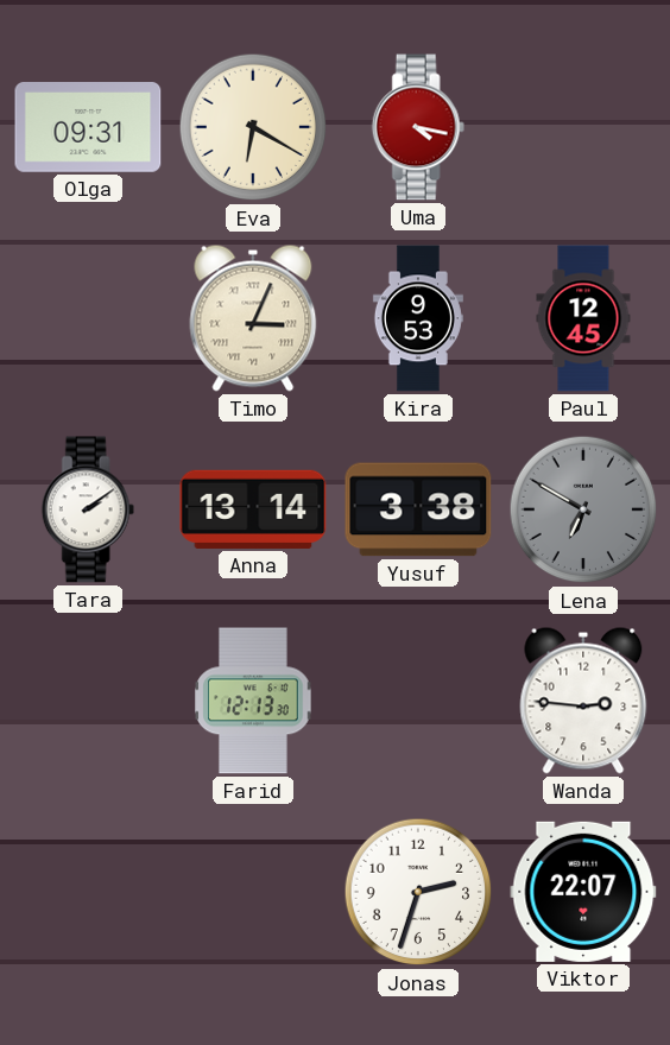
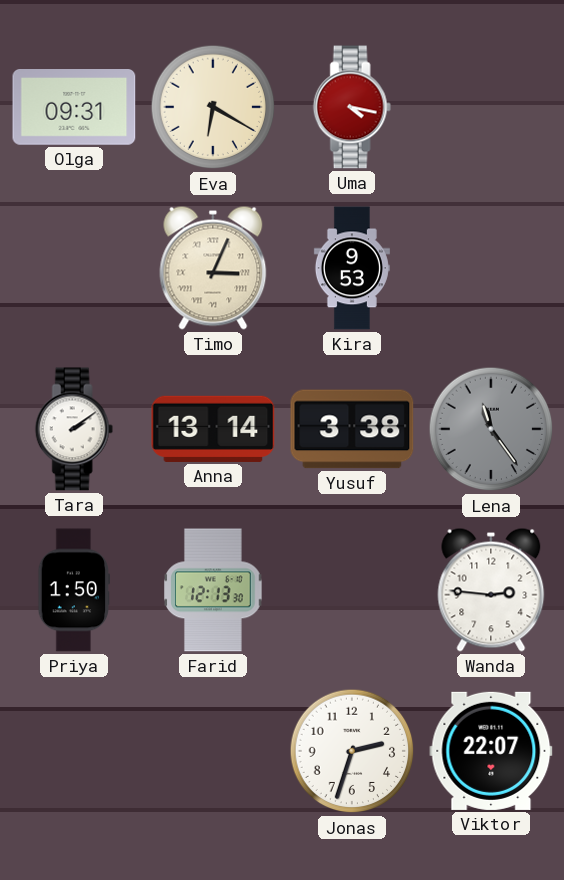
Paul: 12:45 -> none (583, 318)
Lena: 6:50 -> 11:24 (491, 429)
Priya: none -> 1:50 (74, 590)
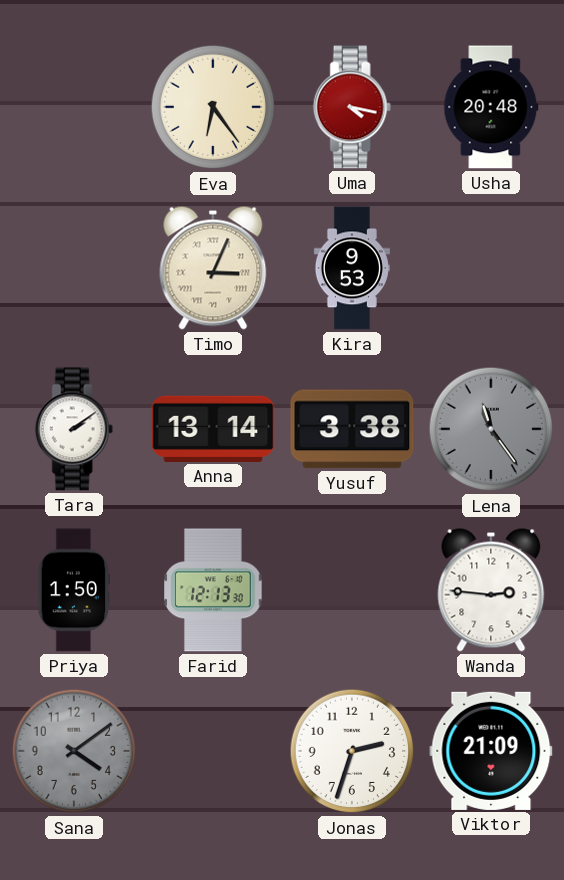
Olga: 09:31 -> none (74, 108)
Eva: 6:20 -> 6:24 (213, 107)
Usha: none -> 20:48 (491, 107)
Sana: none -> 4:09 (74, 751)
Viktor: 22:07 -> 21:09 (491, 751)
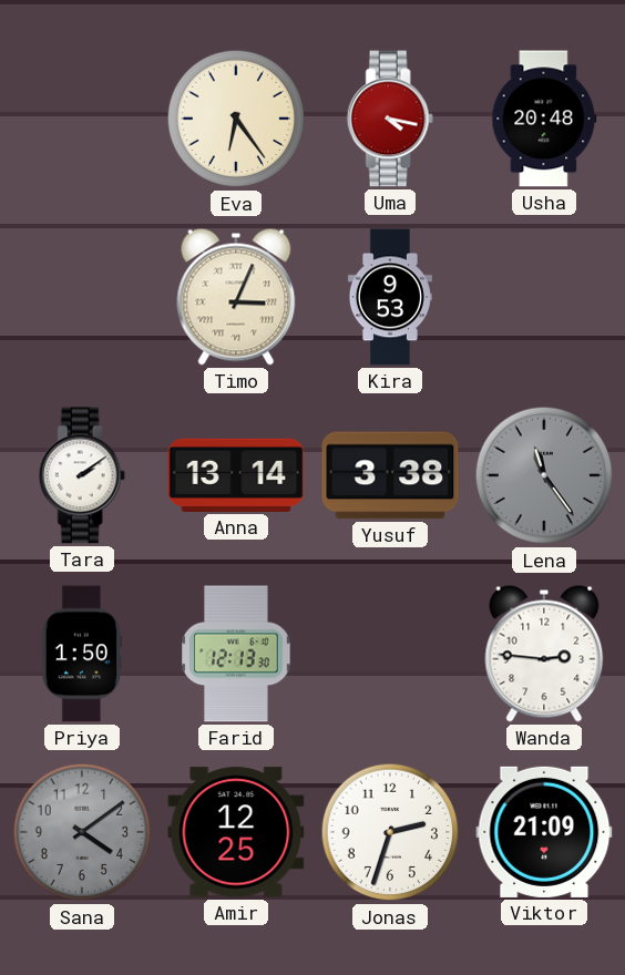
Amir: none -> 12:25 (236, 832)
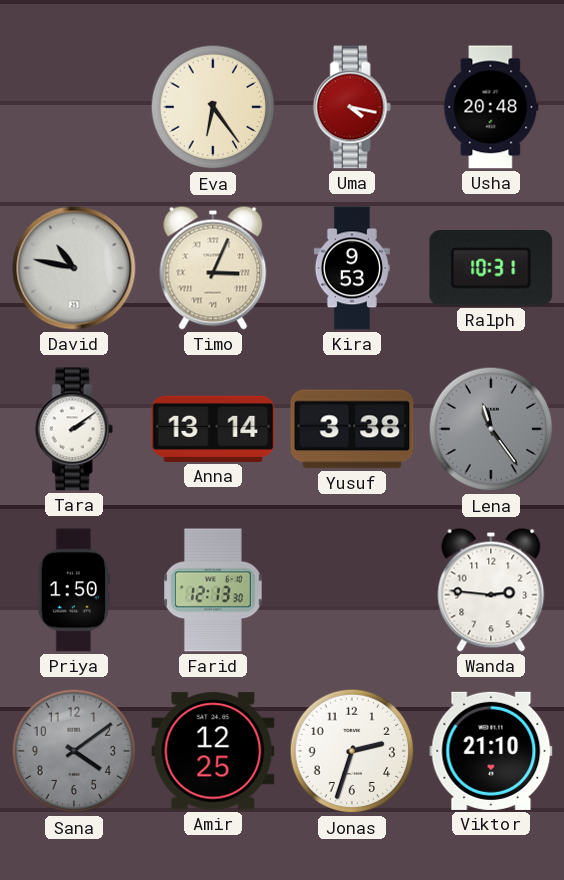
David: none -> 10:47 (74, 268)
Ralph: none -> 10:31 (491, 268)
Viktor: 21:09 -> 21:10 (491, 751)
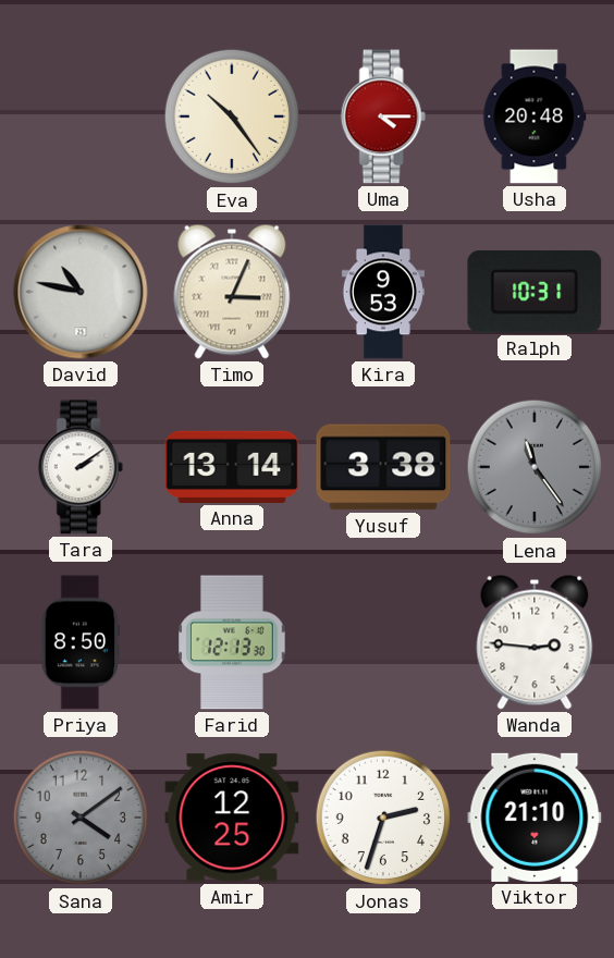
Eva: 6:24 -> 10:24 (232, 116)
Uma: 4:17 -> 4:15 (383, 116)
Priya: 1:50 -> 8:50 (81, 642)
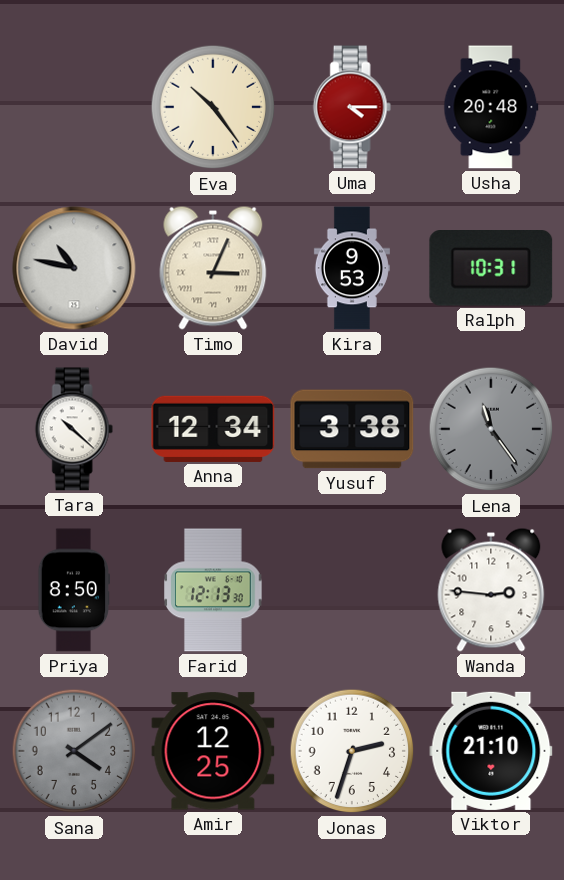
Tara: 2:09 -> 10:22 (74, 429)
Anna: 13:14 -> 12:34 (213, 429)
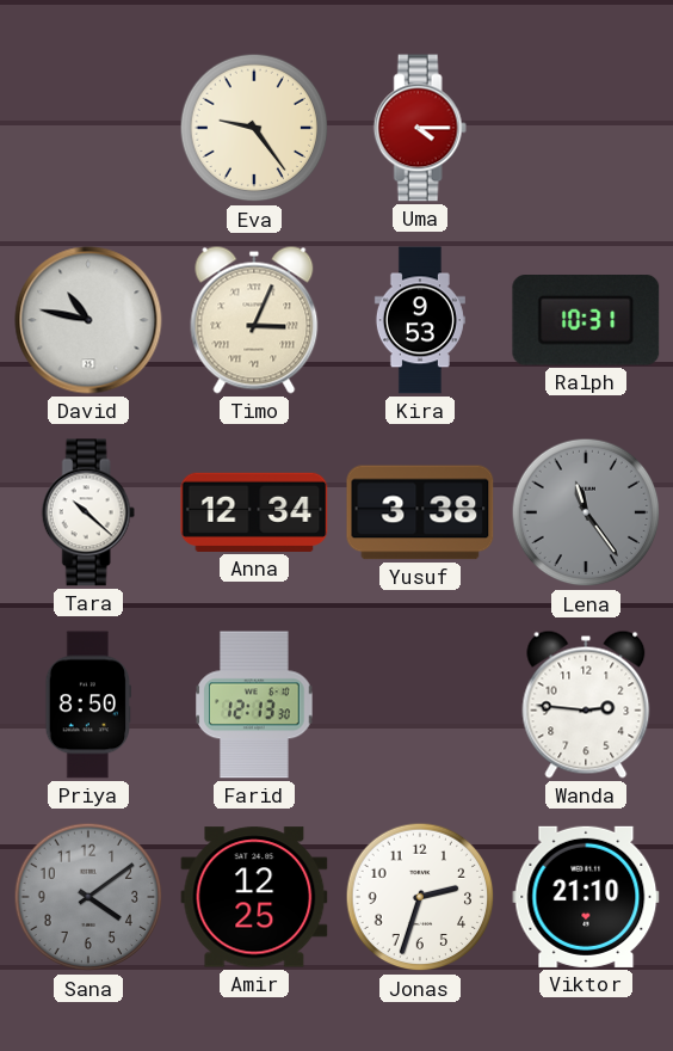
Eva: 10:24 -> 9:24 (254, 128)
Usha: 20:48 -> none (491, 107)
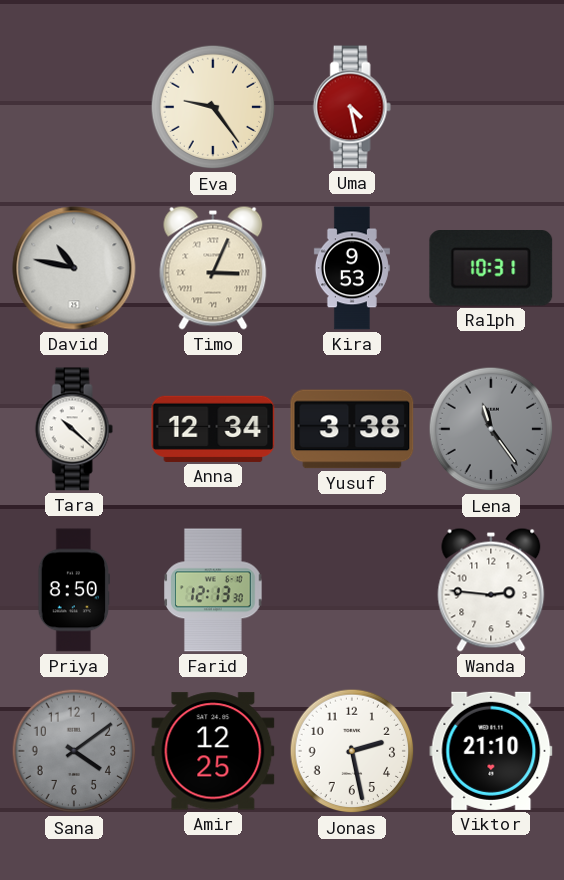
Uma: 4:15 -> 4:28 (352, 107)
Jonas: 2:33 -> 2:28 (352, 751)
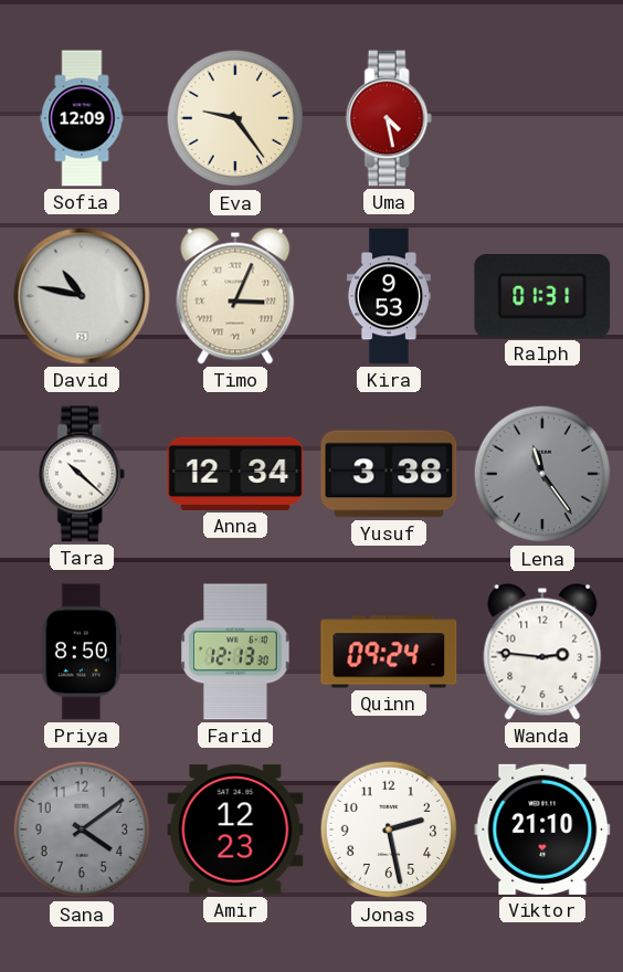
Sofia: none -> 12:09 (82, 118)
Ralph: 10:31 -> 01:31 (542, 296)
Quinn: none -> 09:24 (389, 652)
Amir: 12:25 -> 12:23 (235, 830)
